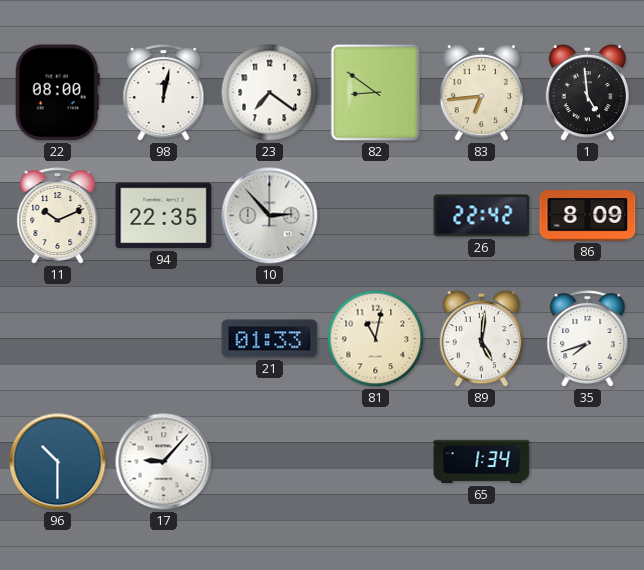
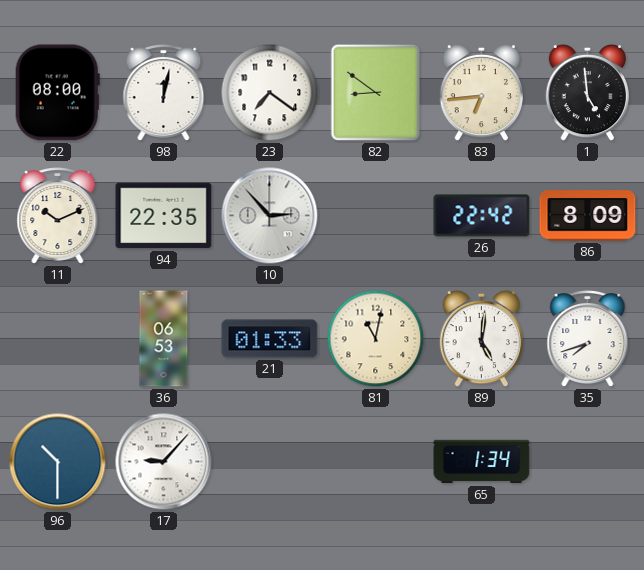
36: none -> 06:53 (164, 339)
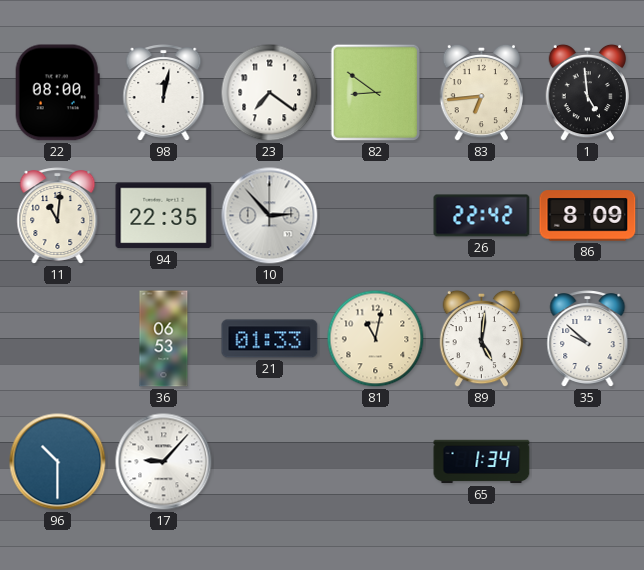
11: 10:11 -> 11:01 (58, 216)
35: 7:42 -> 9:52 (588, 339)
